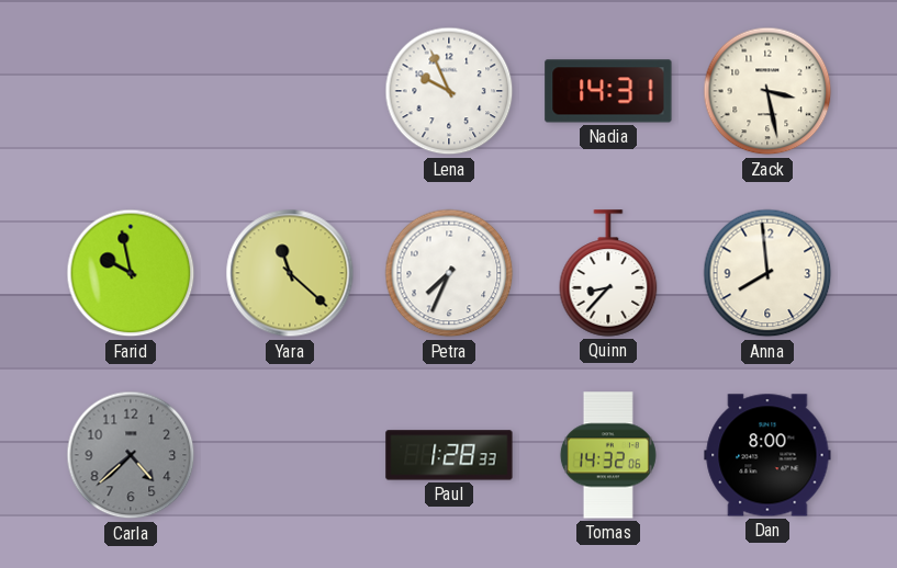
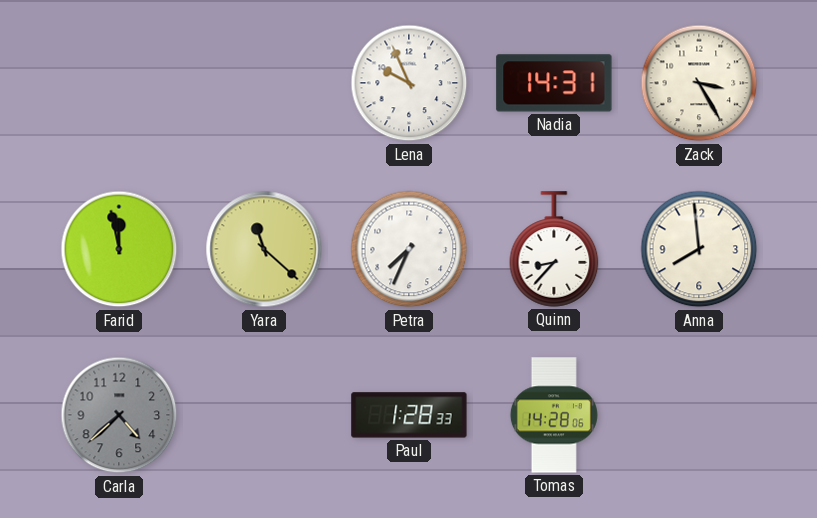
Zack: 3:28 -> 3:25 (699, 83)
Farid: 9:58 -> 11:58 (119, 249)
Tomas: 14:32 -> 14:28 (554, 415)
Dan: 8:00 -> none (767, 455)
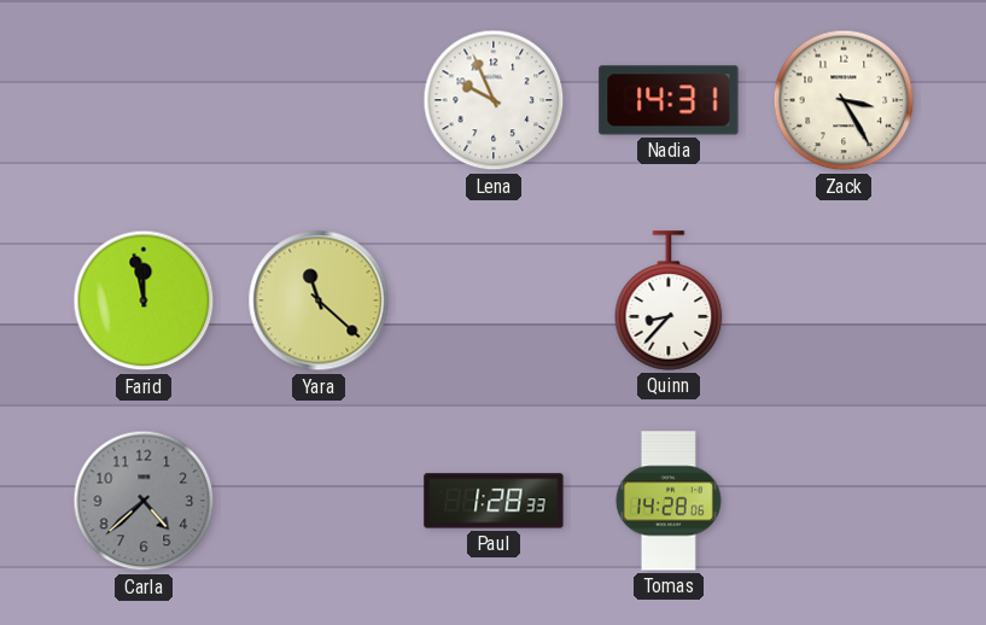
Petra: 7:34 -> none (409, 249)
Anna: 7:59 -> none (699, 249)
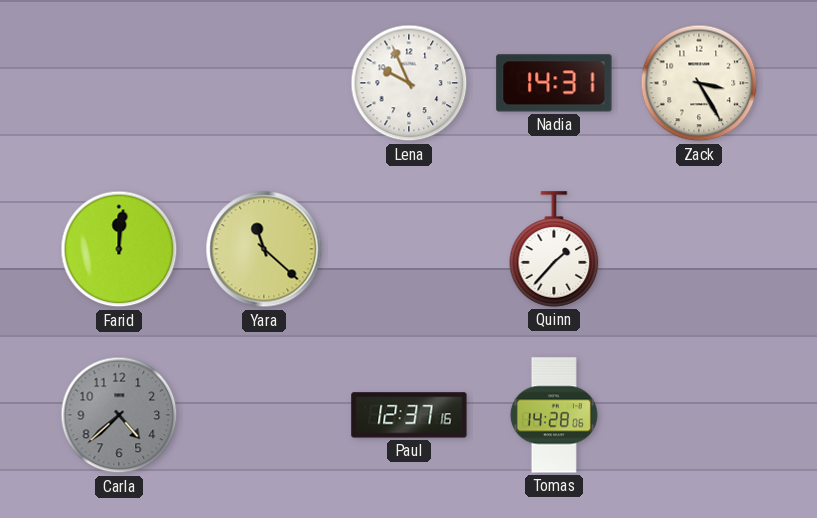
Farid: 11:58 -> 12:01 (119, 249)
Quinn: 8:37 -> 1:37 (554, 249)
Paul: 1:28 -> 12:37 (409, 415)
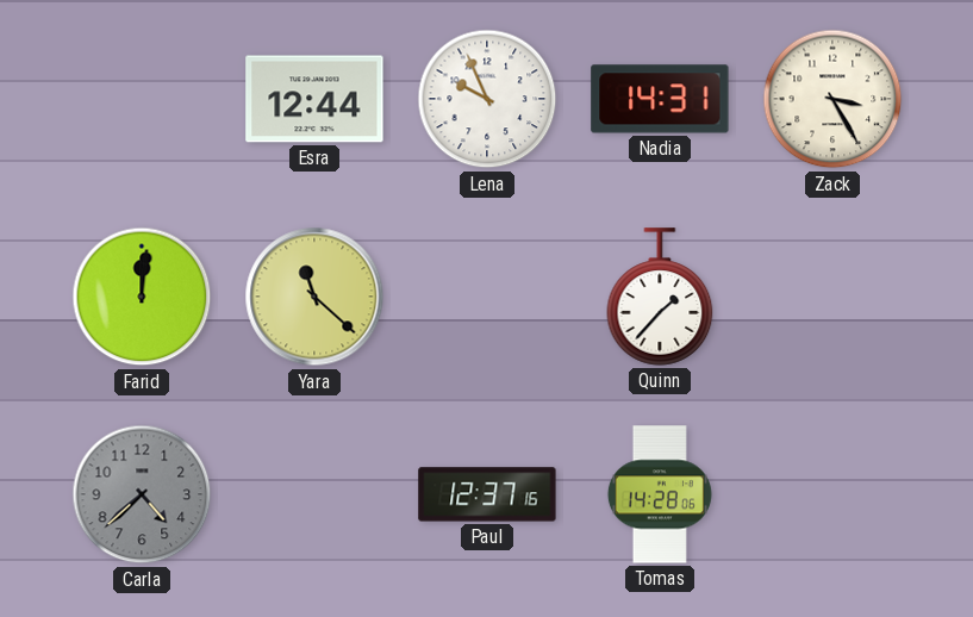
Esra: none -> 12:44 (314, 99)
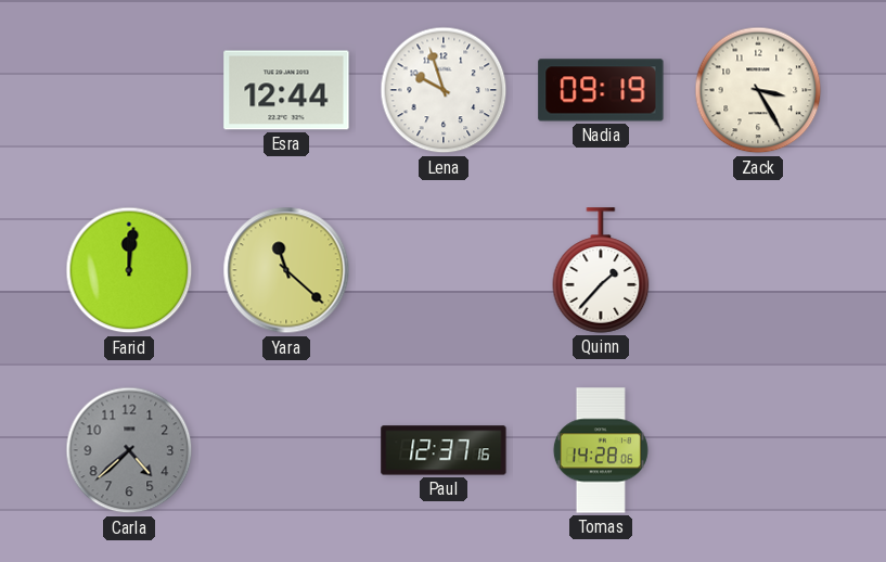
Lena: 9:56 -> 9:57 (444, 90)
Nadia: 14:31 -> 09:19 (601, 90)
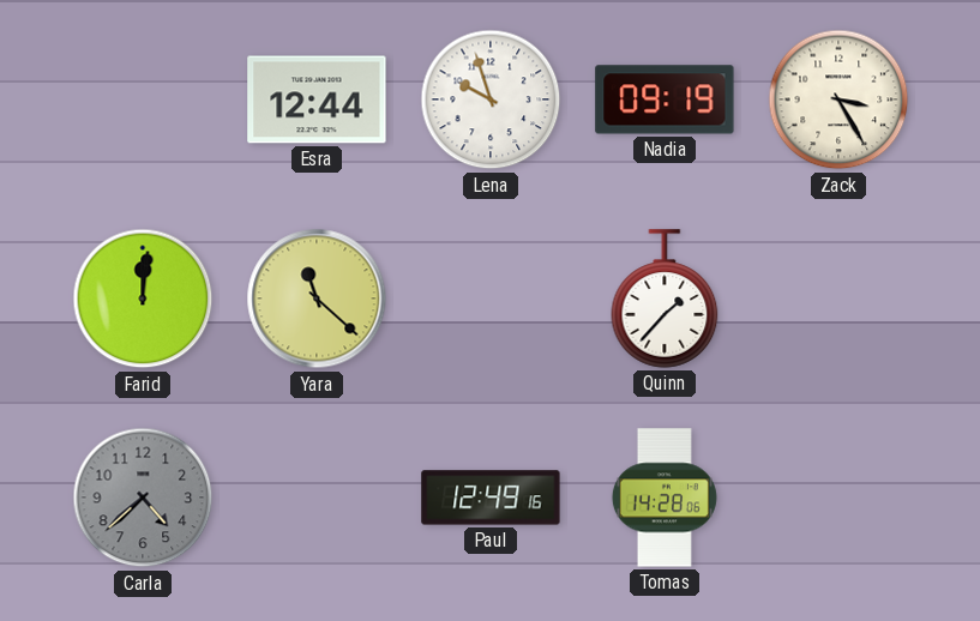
Paul: 12:37 -> 12:49 (491, 498)
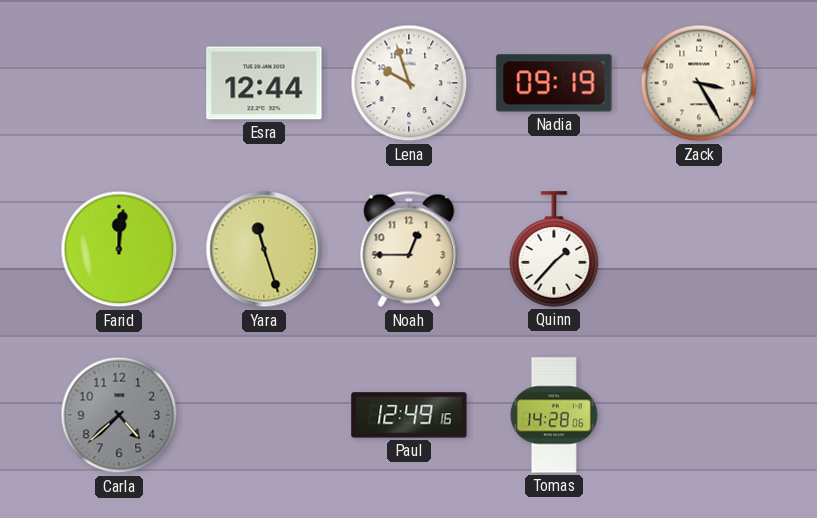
Yara: 11:22 -> 11:27 (264, 249)
Noah: none -> 12:45 (409, 249)
